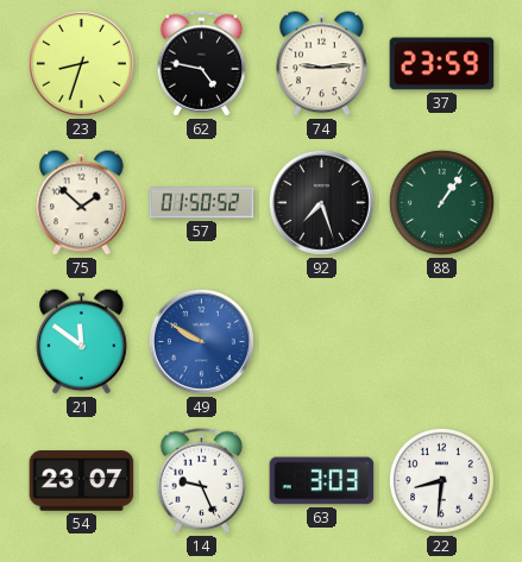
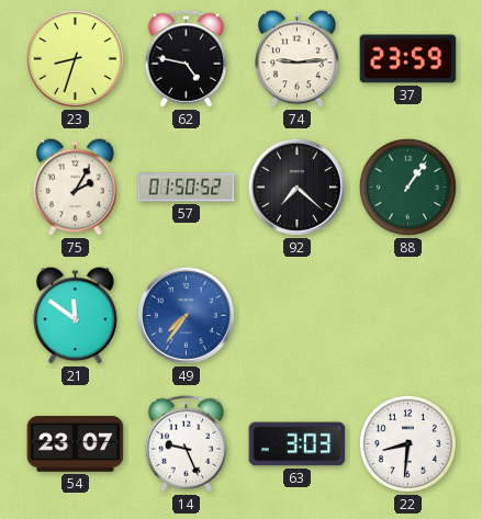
75: 1:52 -> 2:05 (76, 188)
92: 7:27 -> 7:22 (296, 187)
49: 9:50 -> 7:36 (186, 315)
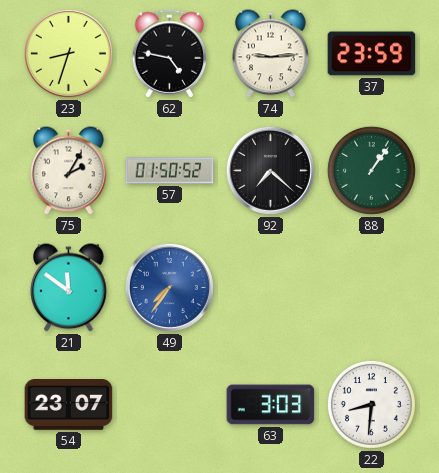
14: 9:26 -> none (187, 444)
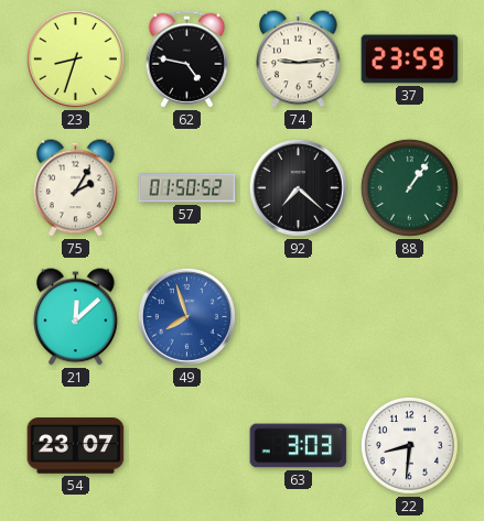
21: 11:51 -> 12:08 (76, 317)
49: 7:36 -> 7:57 (186, 316)
